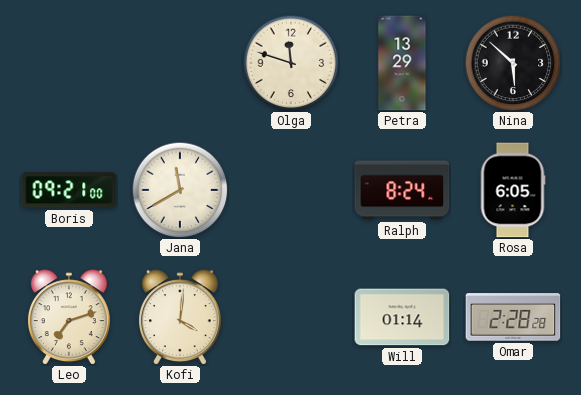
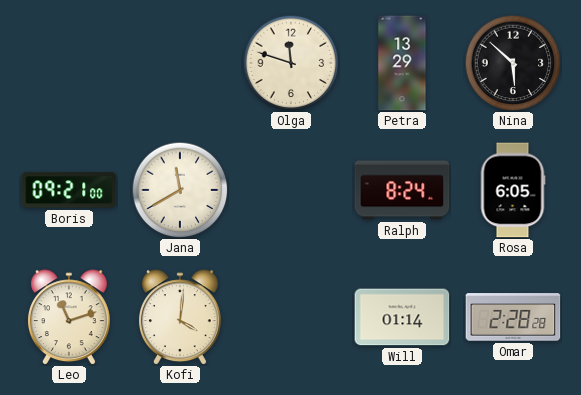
Leo: 7:12 -> 11:12 (69, 317)
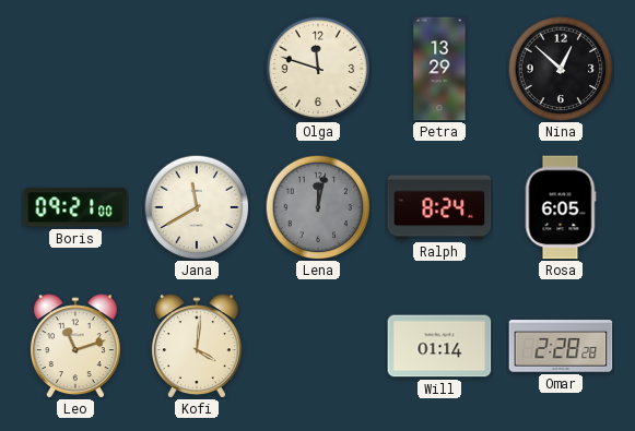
Nina: 5:52 -> 12:52 (561, 69)
Lena: none -> 12:02 (318, 207)
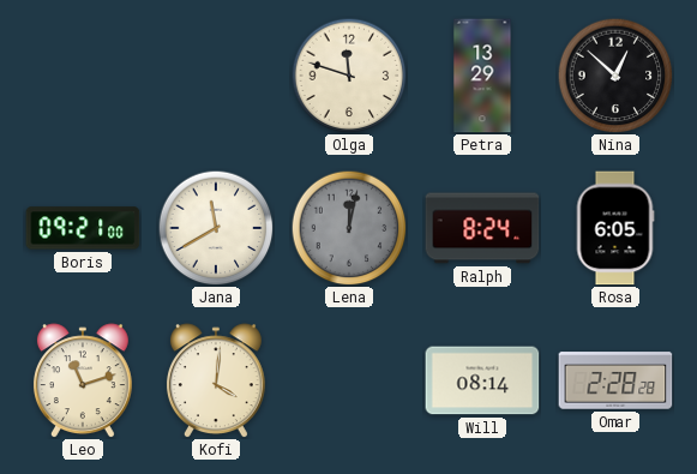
Will: 01:14 -> 08:14 (482, 380)
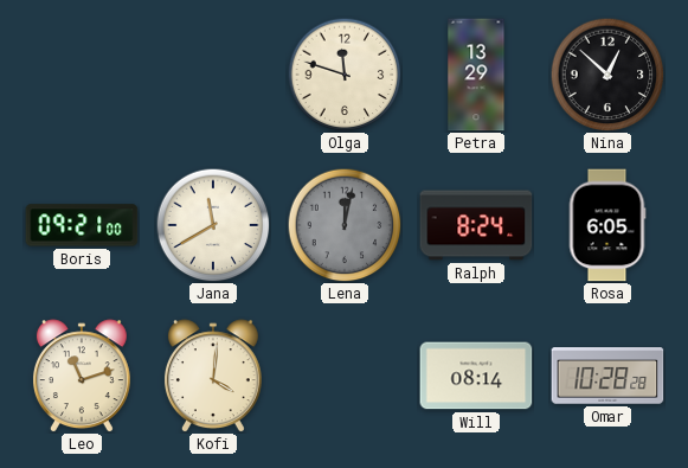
Omar: 2:28 -> 10:28 (607, 376)
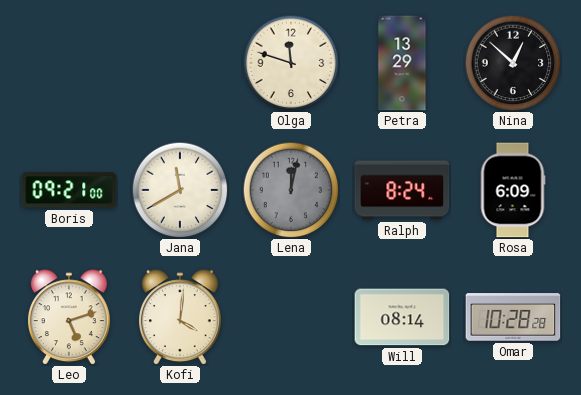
Rosa: 6:05 -> 6:09 (513, 190)
Leo: 11:12 -> 5:12 (69, 317)
